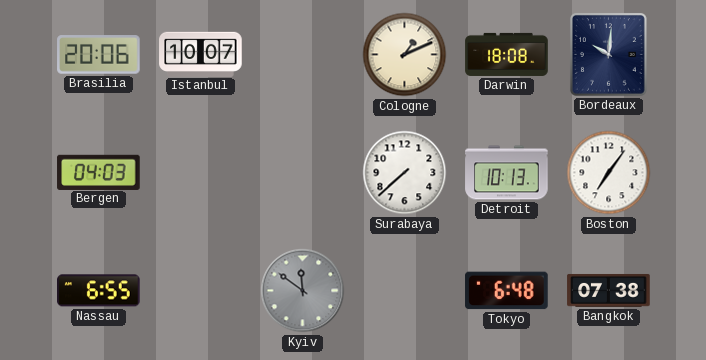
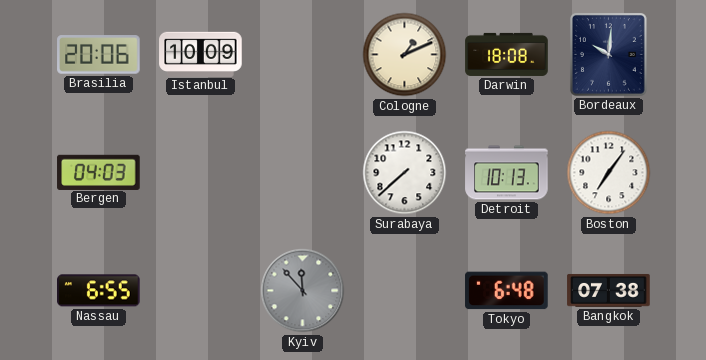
Istanbul: 10:07 -> 10:09 (201, 54)
Kyiv: 11:51 -> 11:53 (303, 291)
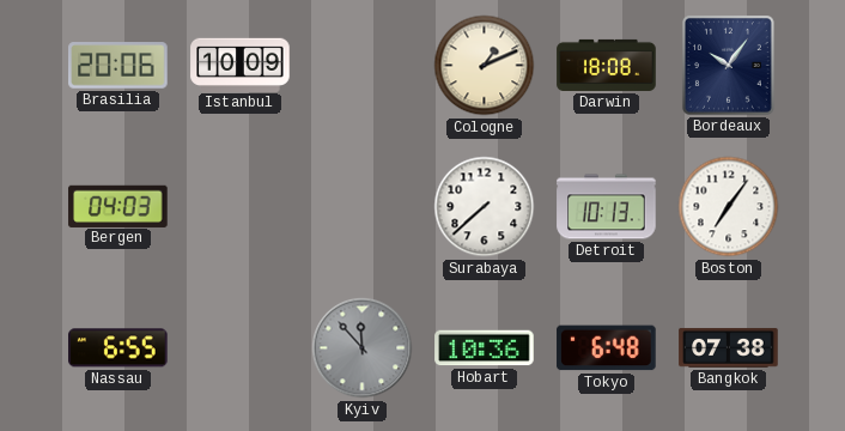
Bordeaux: 10:01 -> 10:06 (728, 65)
Hobart: none -> 10:36 (485, 348)
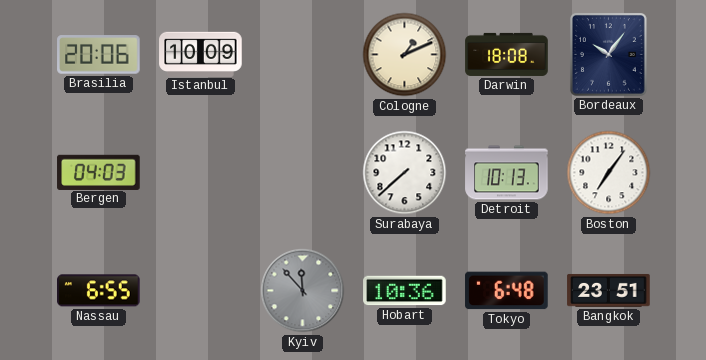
Bangkok: 07:38 -> 23:51 (609, 291)
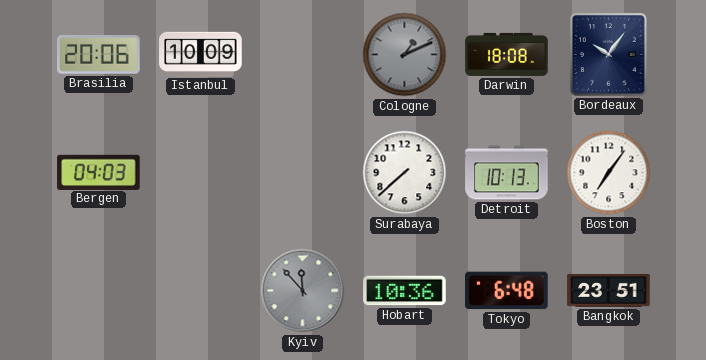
Cologne dial: cream -> grey (405, 55)
Nassau: 6:55 -> none (99, 291)
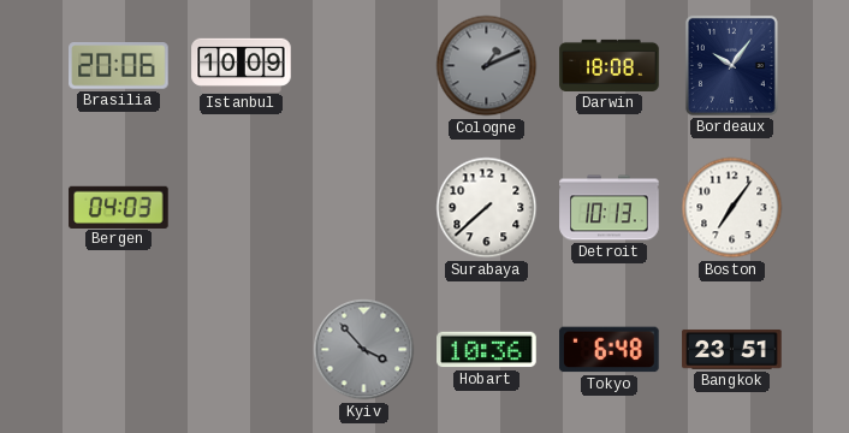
Kyiv: 11:53 -> 3:53 (364, 350)
